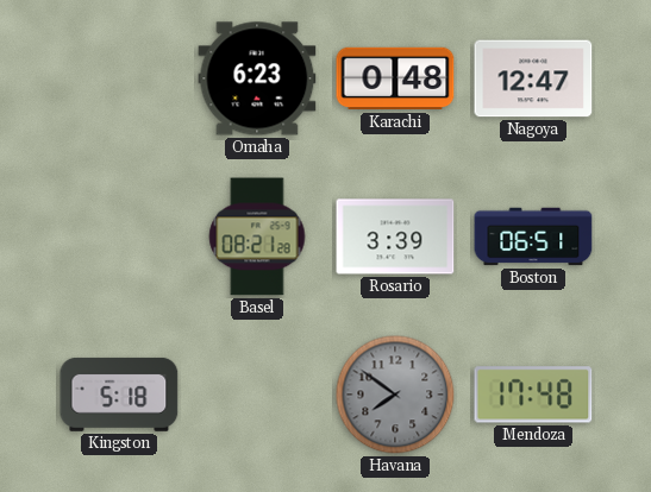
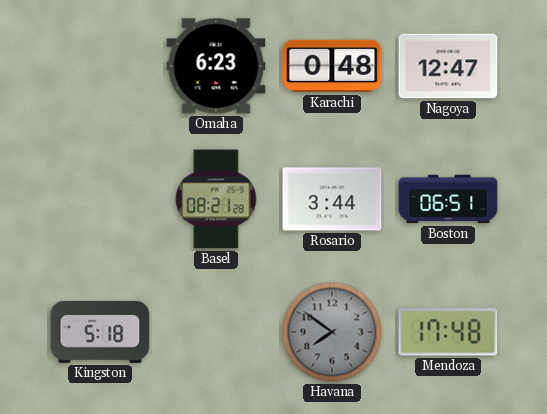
Rosario: 3:39 -> 3:44 (332, 199)
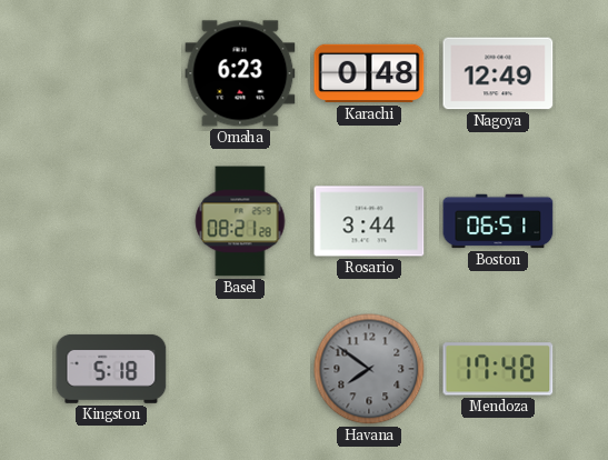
Nagoya: 12:47 -> 12:49 (498, 73)
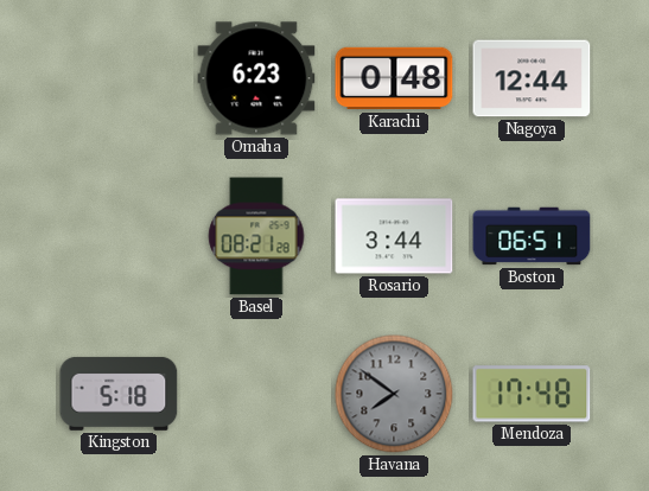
Nagoya: 12:49 -> 12:44 (532, 78)
